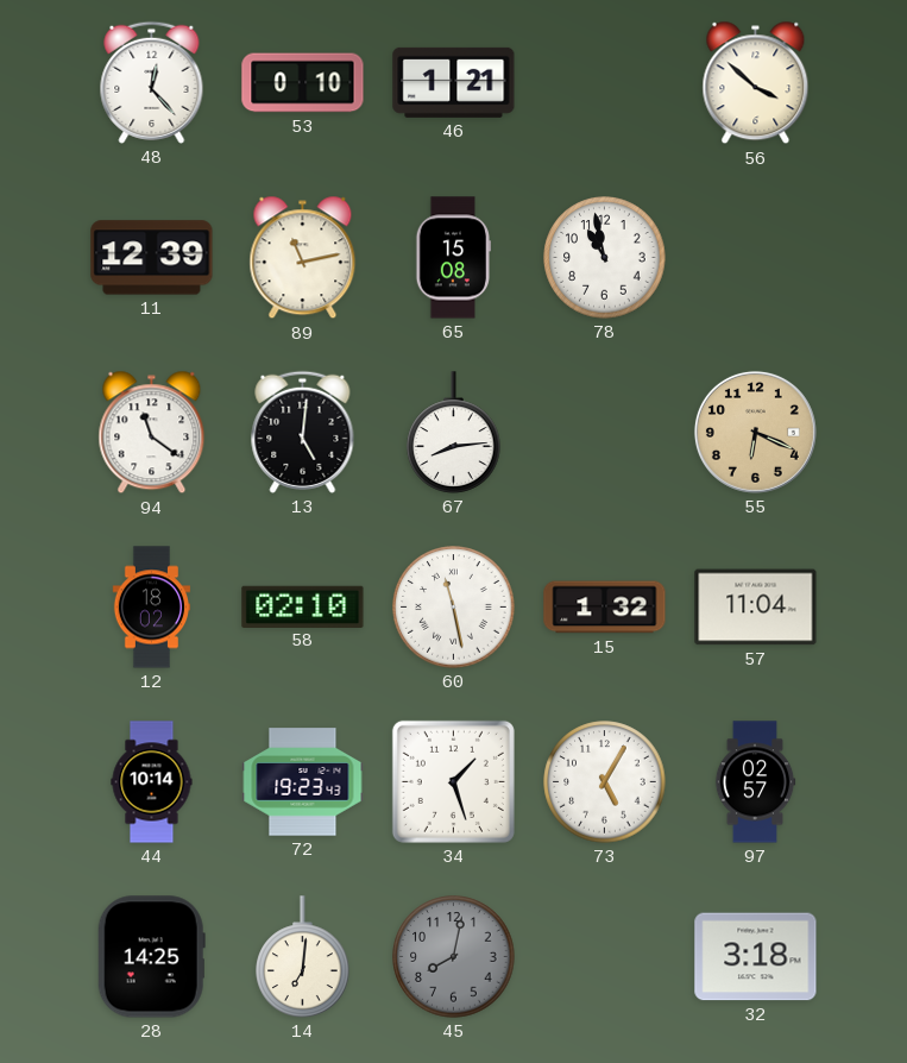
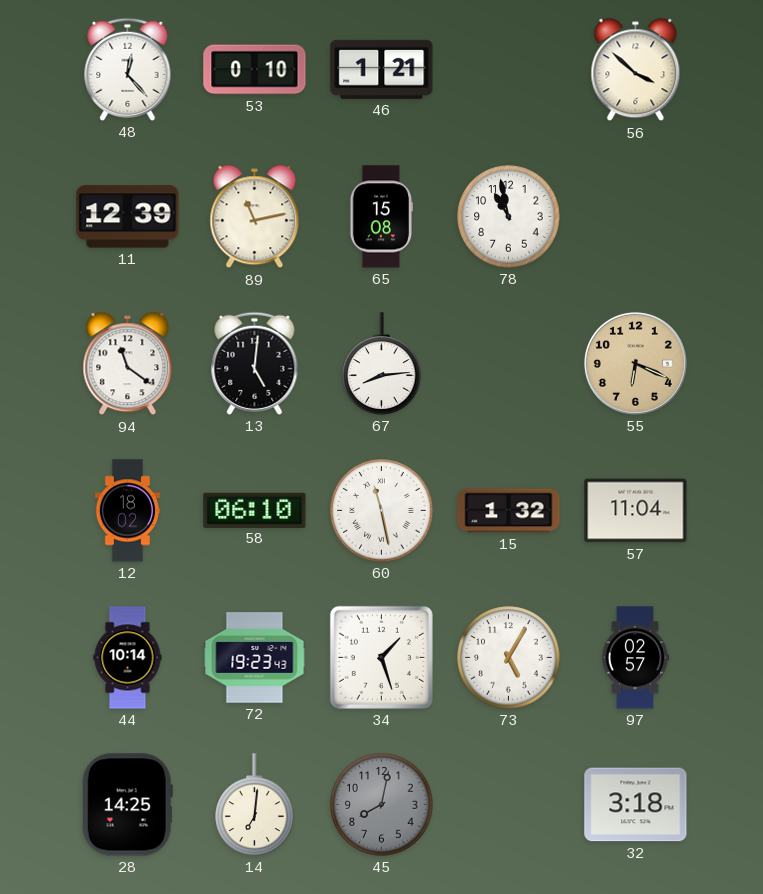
58: 02:10 -> 06:10 (255, 510)
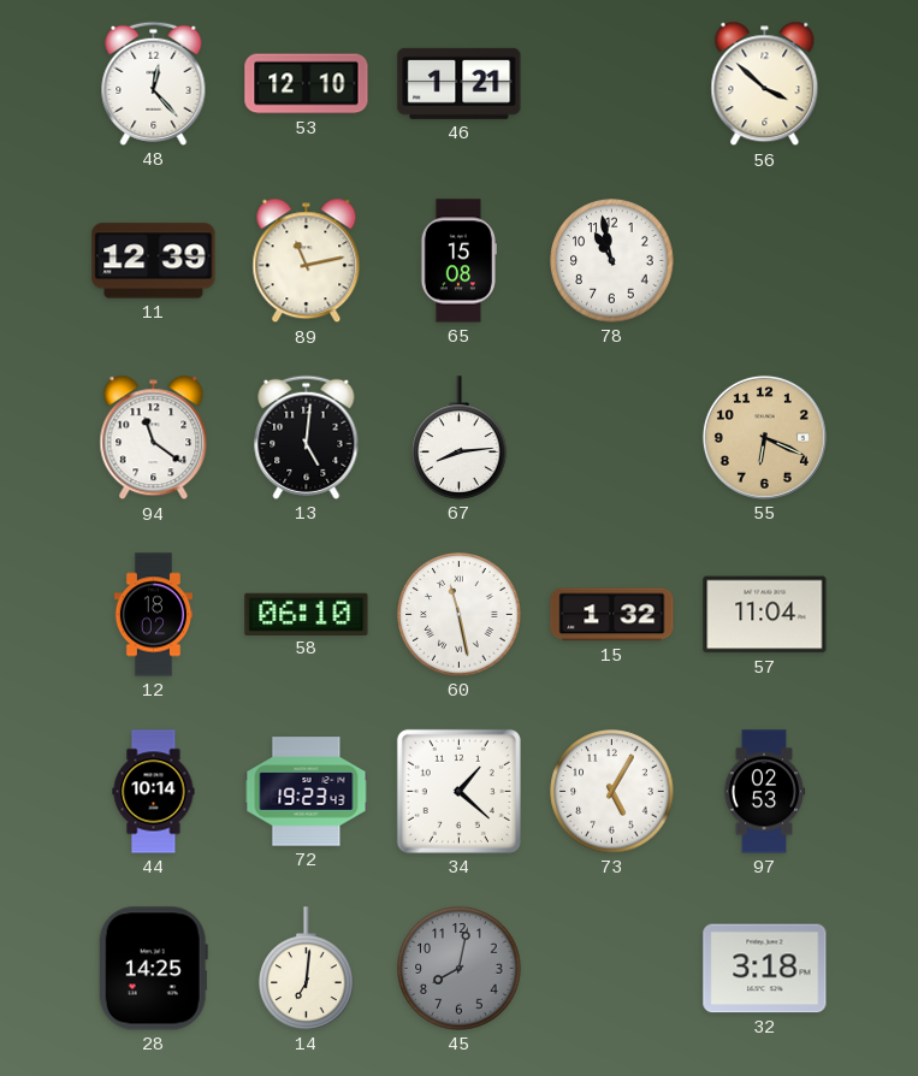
53: 0:10 -> 12:10 (307, 84)
34: 1:27 -> 1:22 (458, 791)
97: 02:57 -> 02:53 (764, 792)
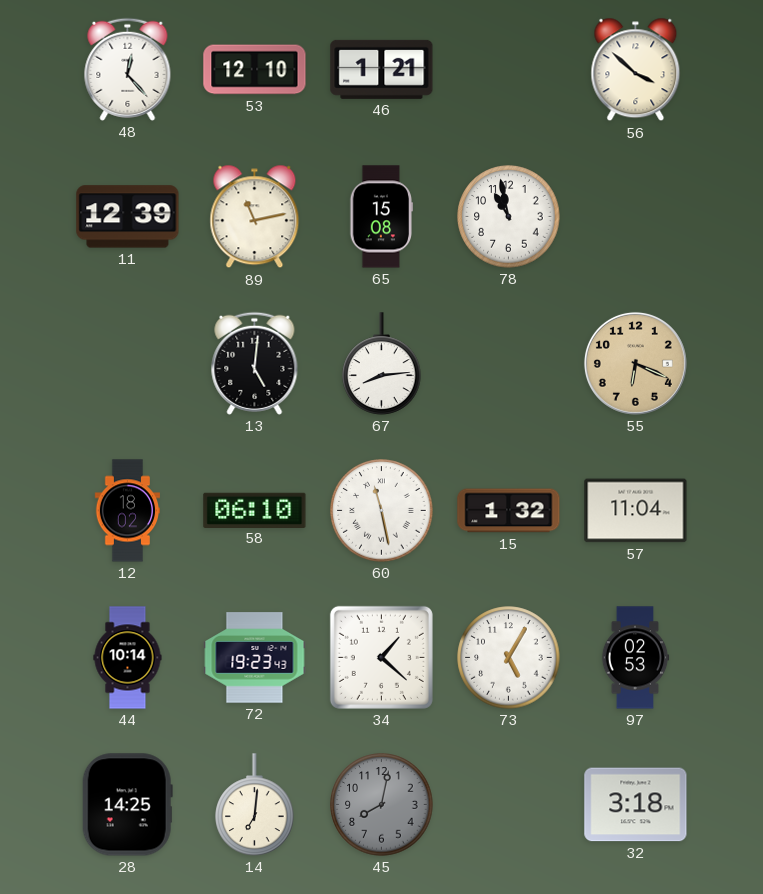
94: 11:21 -> none (154, 438)
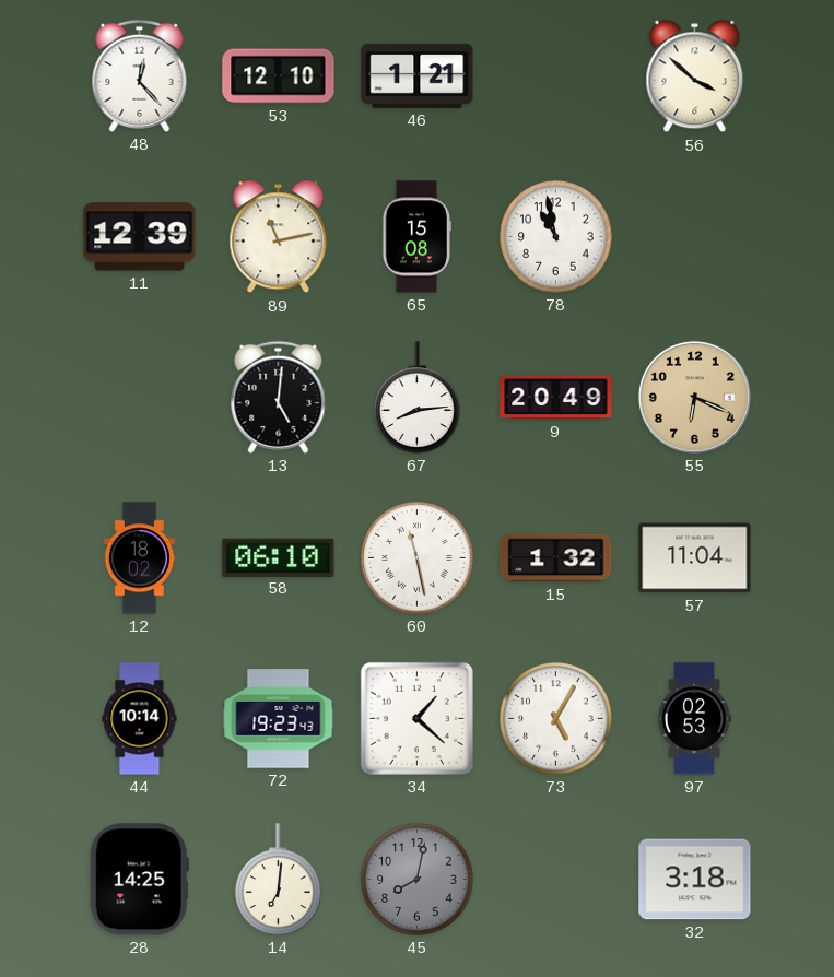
9: none -> 20:49 (556, 398)
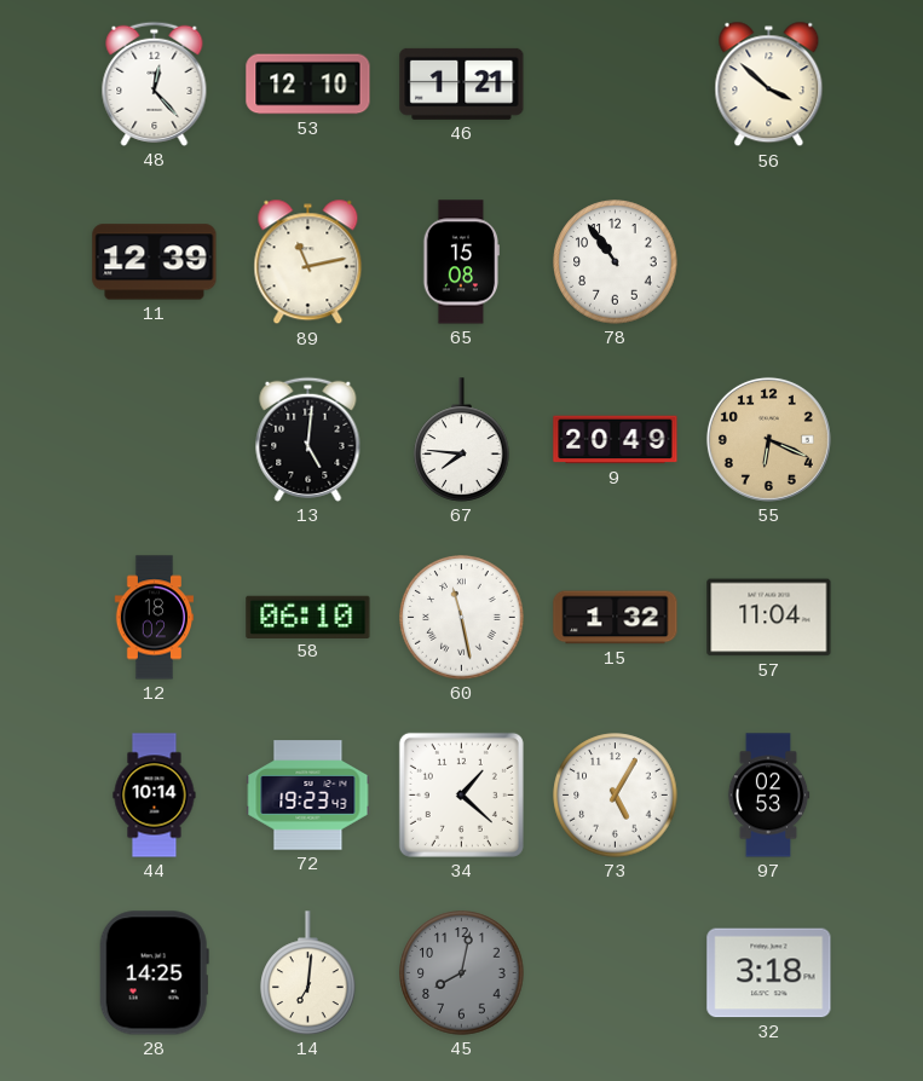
78: 10:58 -> 10:54 (616, 262)
67: 8:14 -> 7:46 (462, 440)
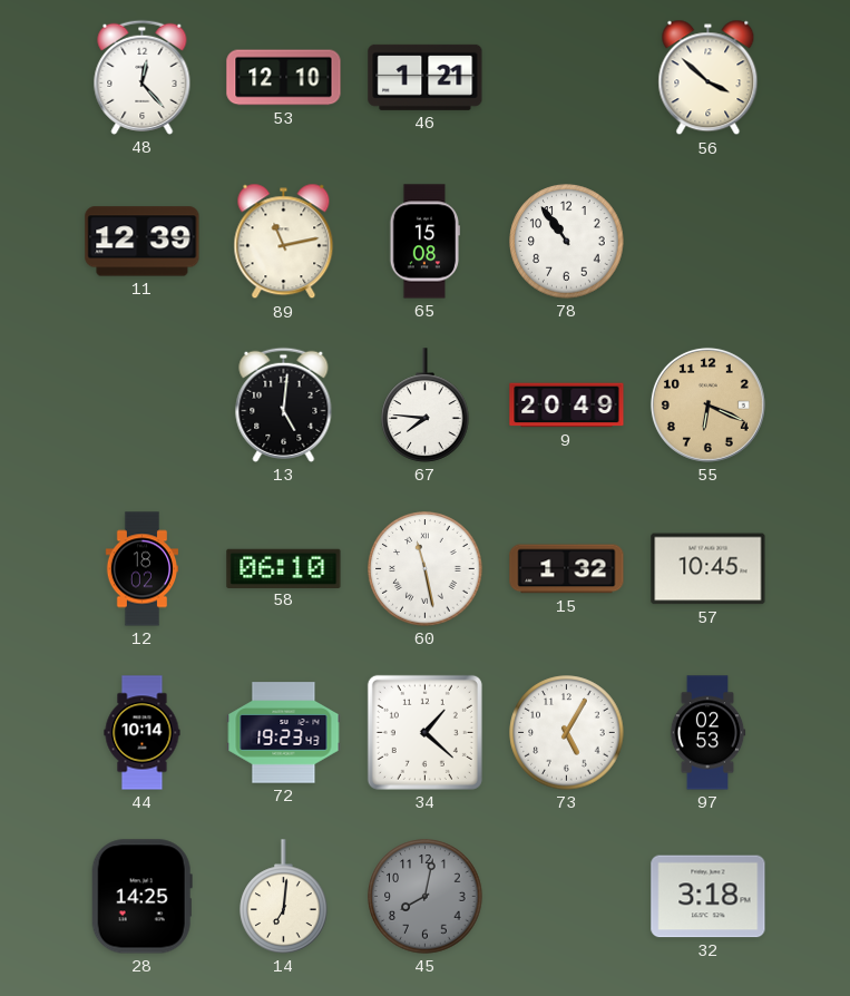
57: 11:04 -> 10:45 (709, 569)
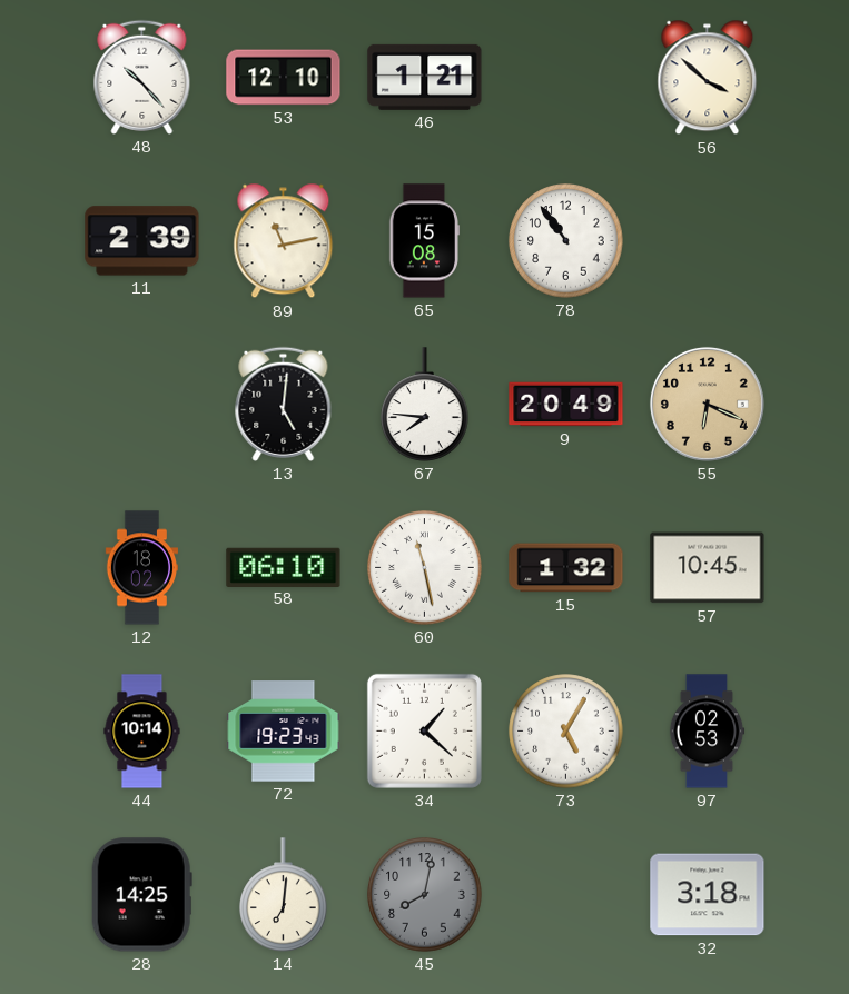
48: 12:23 -> 10:23 (142, 77)
11: 12:39 -> 2:39 (142, 241)
